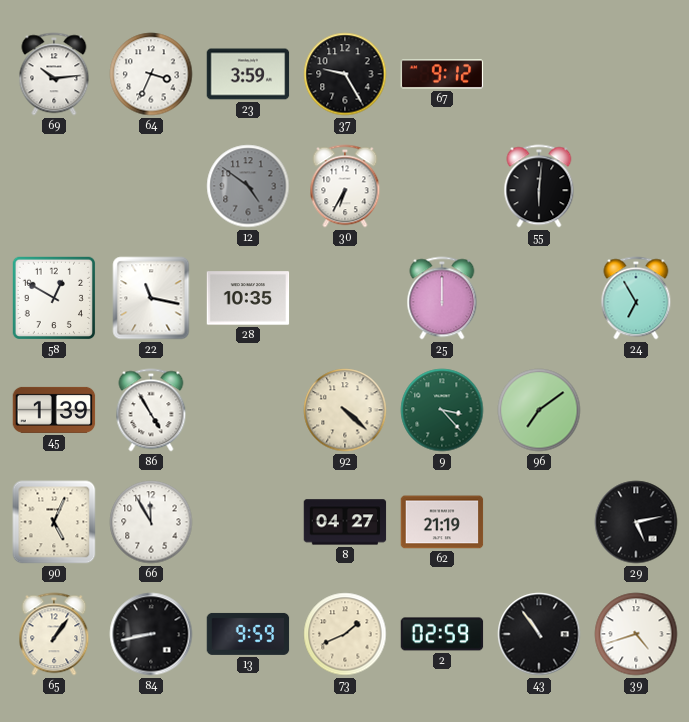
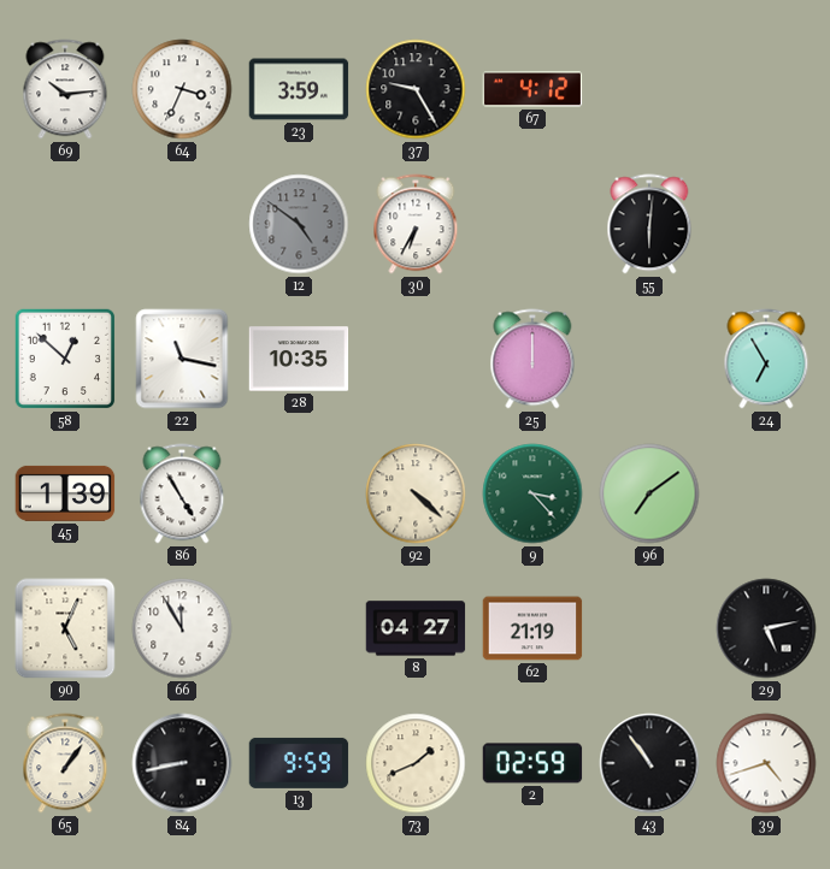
67: 9:12 -> 4:12 (532, 89)
58: 12:50 -> 12:52 (65, 359)
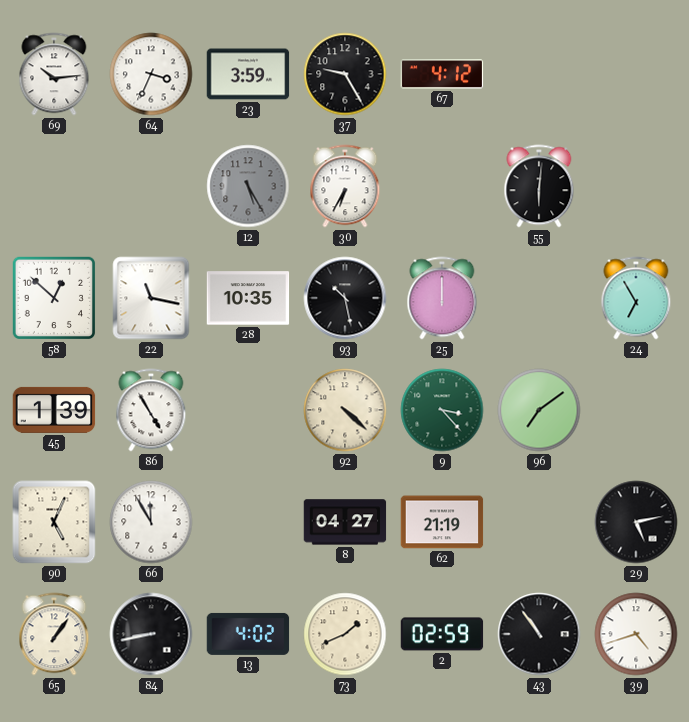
12: 4:51 -> 5:25 (248, 186)
93: none -> 10:28 (345, 298)
13: 9:59 -> 4:02 (248, 634)
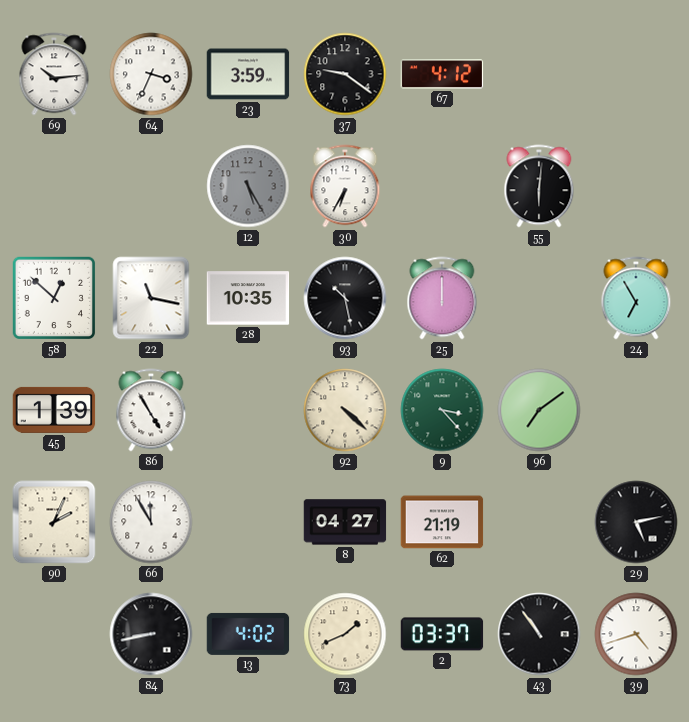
37: 9:25 -> 9:21 (345, 74)
90: 5:04 -> 2:04 (54, 522)
65: 1:06 -> none (54, 634)
2: 02:59 -> 03:37 (442, 634)
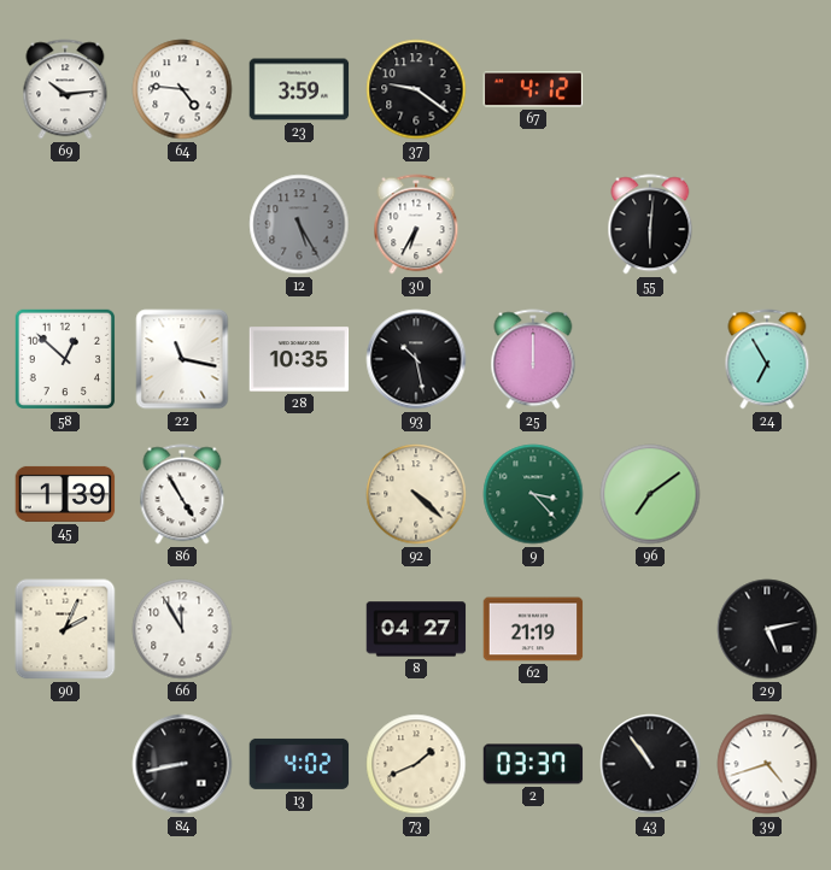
64: 3:34 -> 4:46 (182, 89)
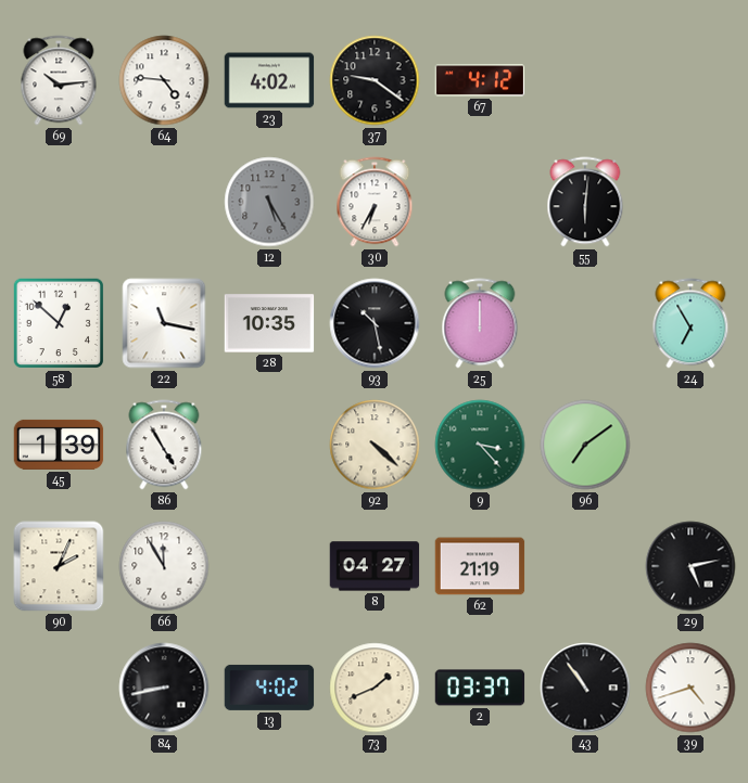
23: 3:59 -> 4:02 (269, 80)
